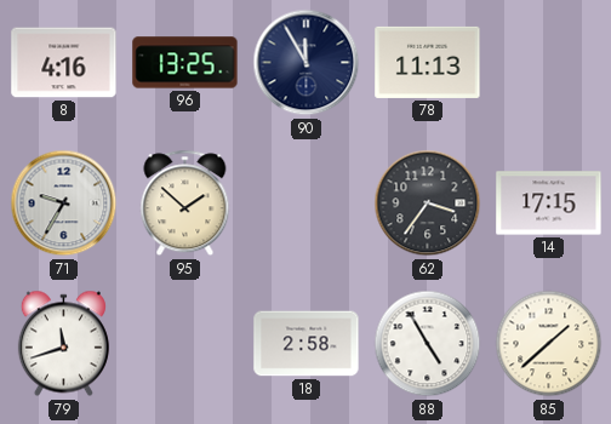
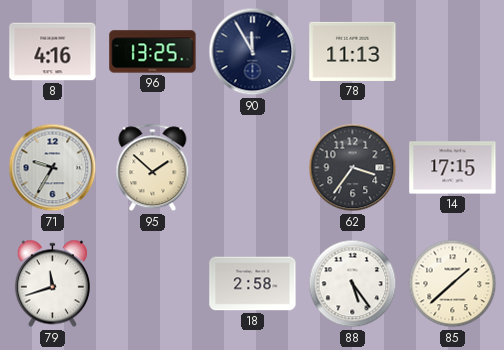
88: 4:55 -> 5:24 (353, 284)
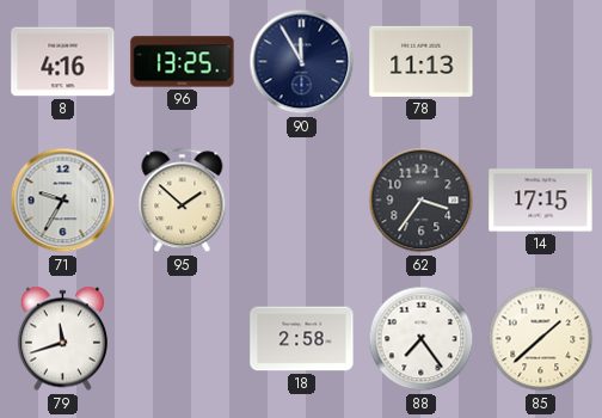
88: 5:24 -> 7:24 (422, 339)
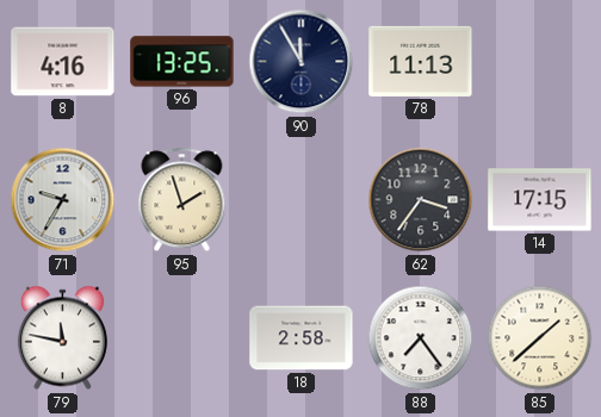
95: 1:52 -> 1:57 (182, 200)
79: 11:42 -> 11:47 (62, 338)
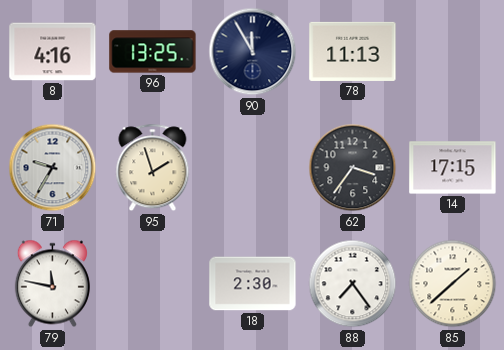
18: 2:58 -> 2:30 (253, 284)
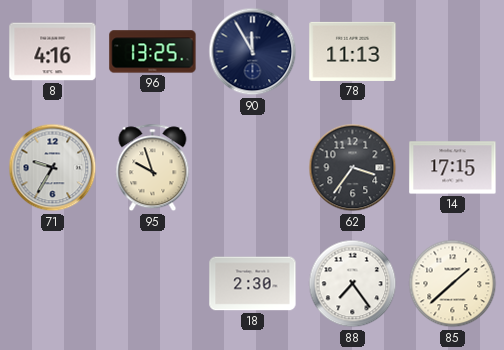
95: 1:57 -> 9:57 (153, 168)
79: 11:47 -> none (52, 284)
